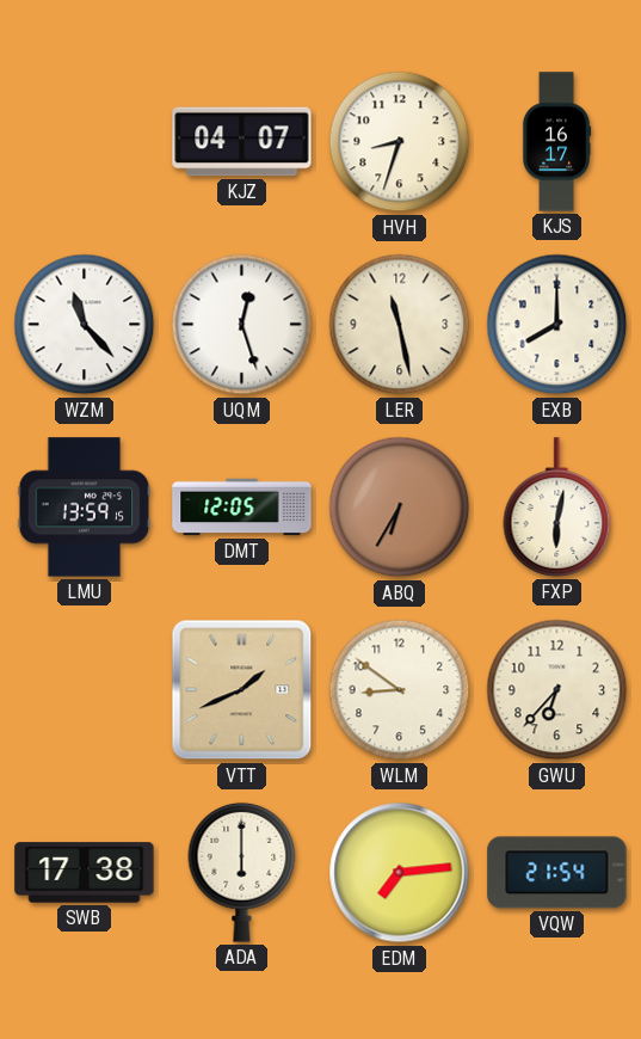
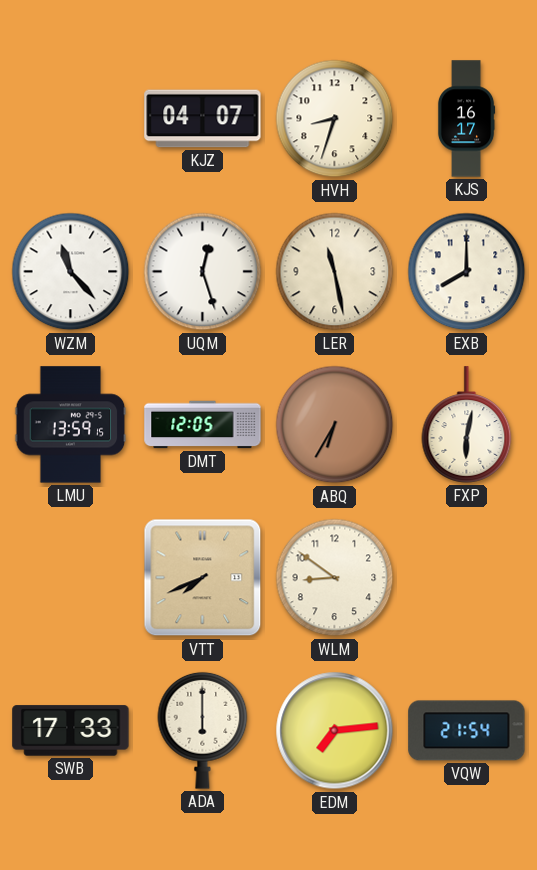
VTT: 1:41 -> 7:41 (203, 578)
GWU: 6:37 -> none (557, 690)
SWB: 17:38 -> 17:33 (71, 731)
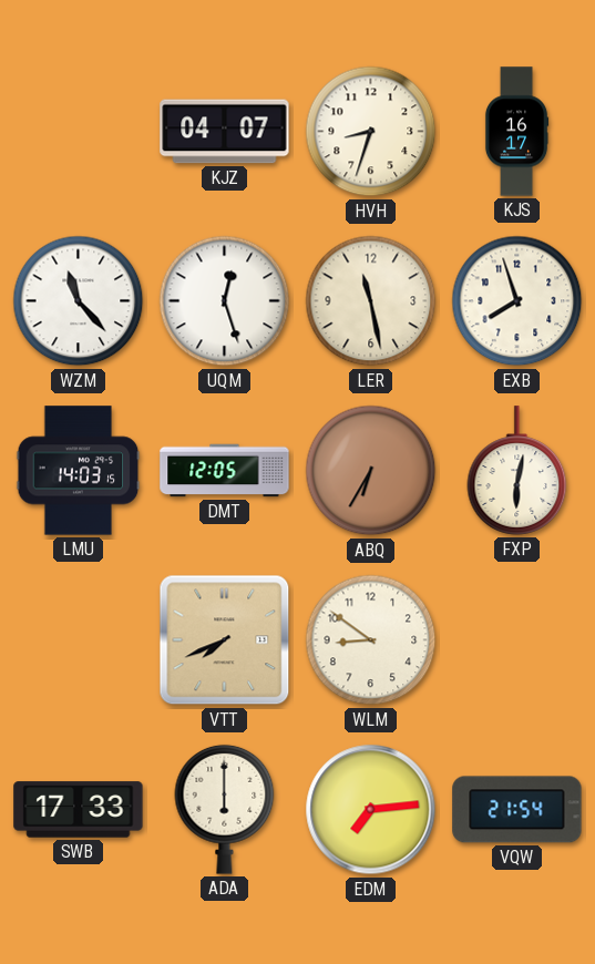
EXB: 8:00 -> 7:57 (517, 301)
LMU: 13:59 -> 14:03 (79, 471)
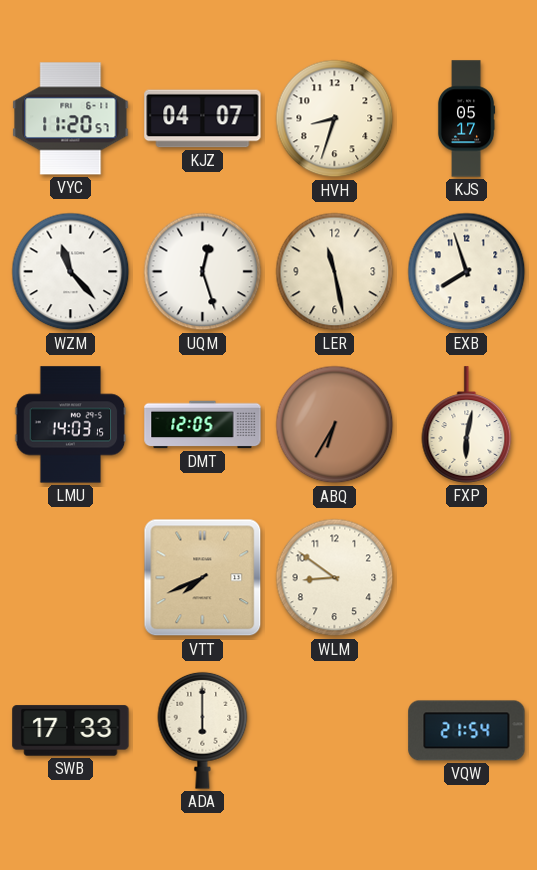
VYC: none -> 11:20 (71, 119)
KJS: 16:17 -> 05:17 (466, 119)
EDM: 7:14 -> none (371, 810)
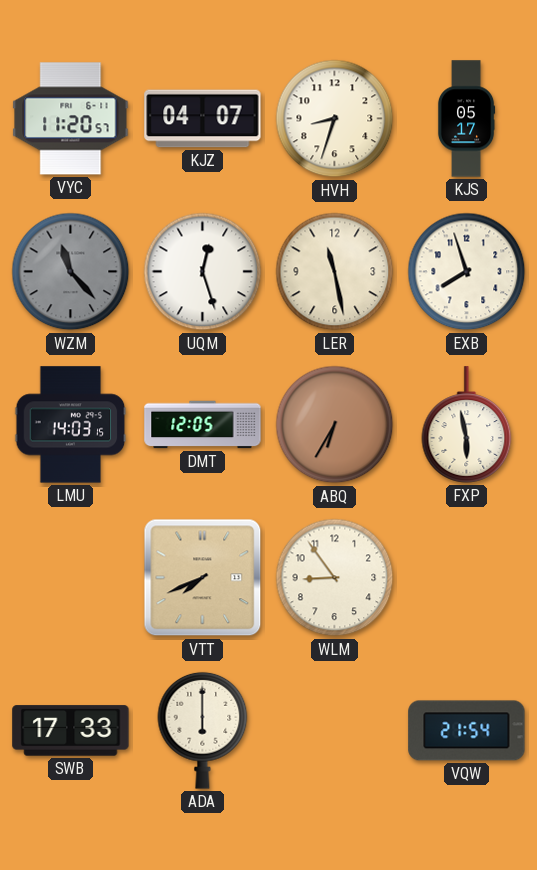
WZM dial: white -> grey (71, 272)
FXP: 6:02 -> 5:58 (467, 425)
WLM: 8:51 -> 8:54 (335, 578)
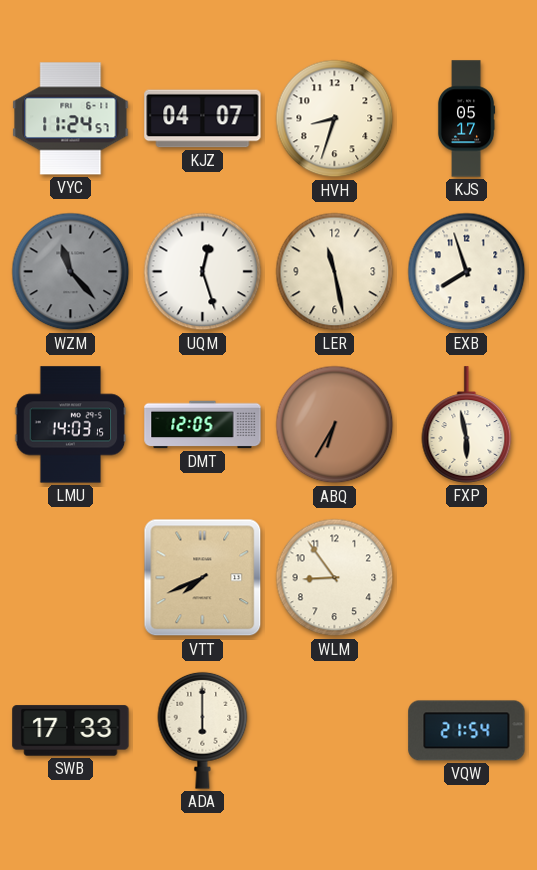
VYC: 11:20 -> 11:24 (71, 119)
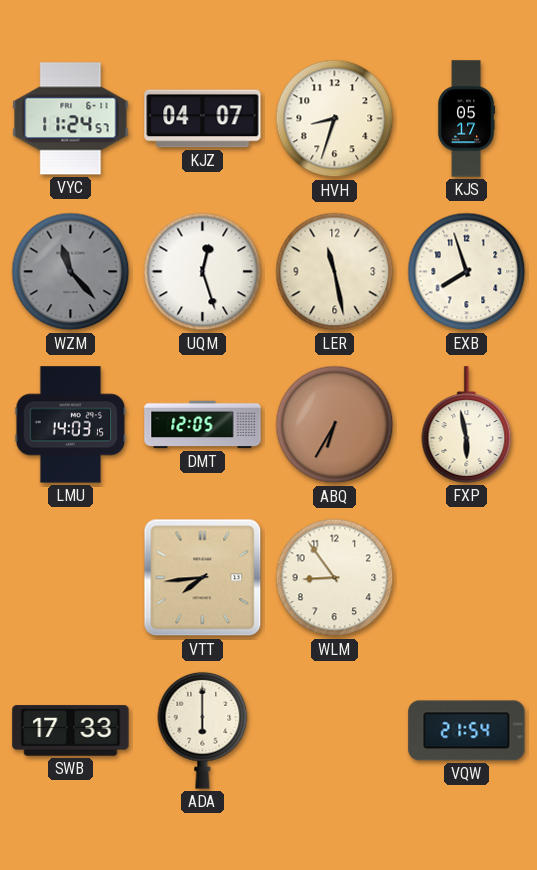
VTT: 7:41 -> 7:44 (203, 578)
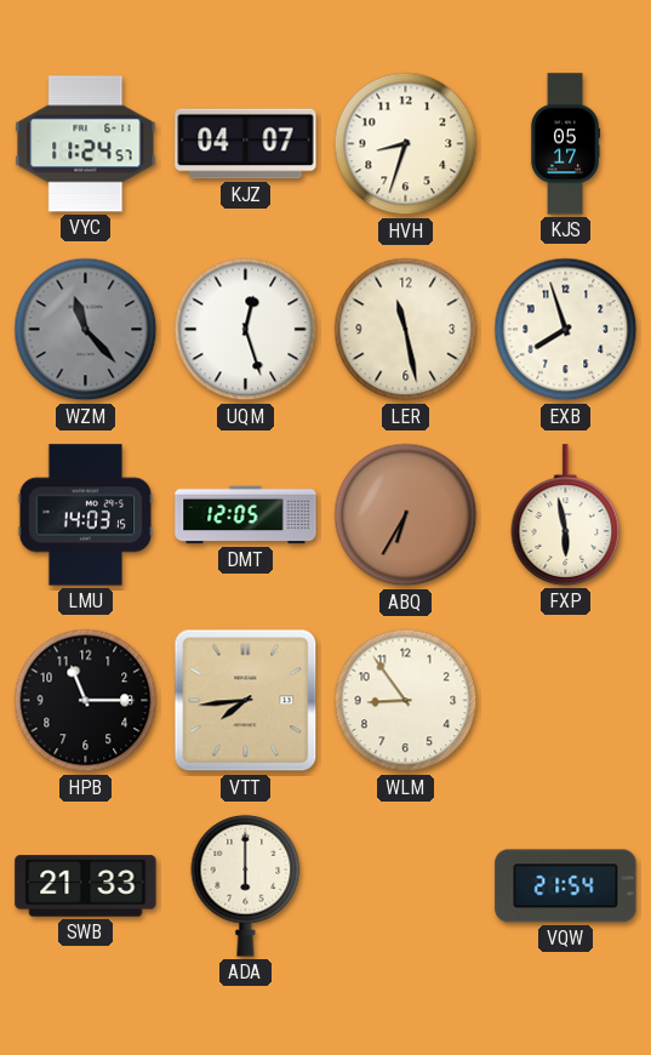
HPB: none -> 11:15 (86, 701)
SWB: 17:33 -> 21:33 (86, 886)
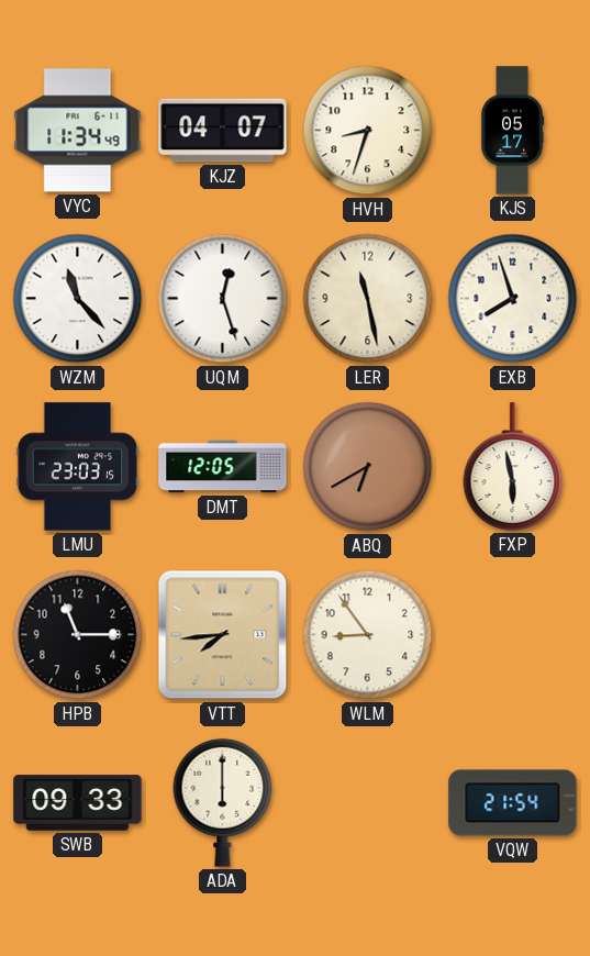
VYC: 11:24 -> 11:34 (78, 131)
WZM dial: grey -> white (78, 299)
LMU: 14:03 -> 23:03 (78, 467)
ABQ: 6:35 -> 6:40 (368, 467)
SWB: 21:33 -> 09:33 (78, 803)
